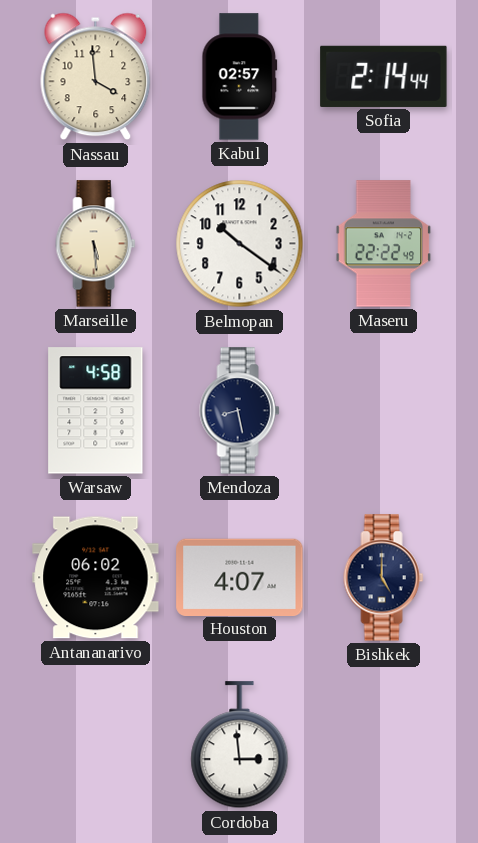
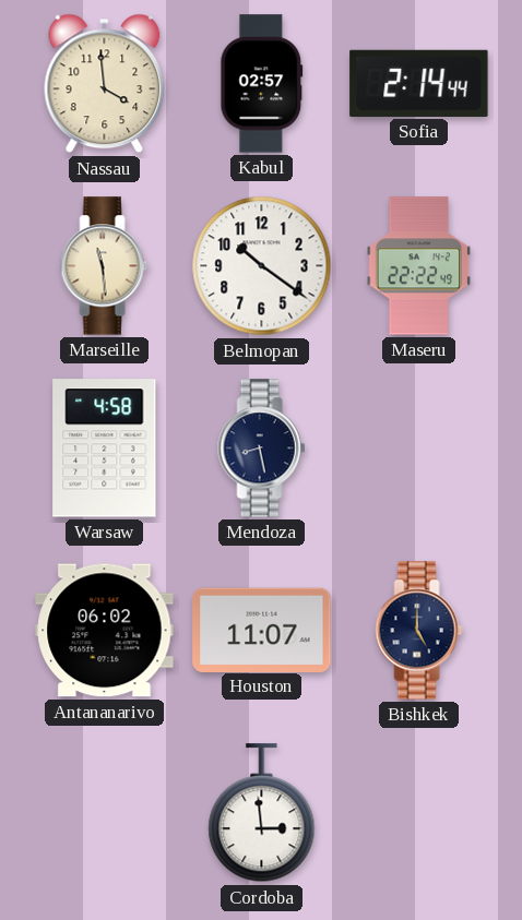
Marseille: 5:29 -> 11:29 (105, 266)
Houston: 4:07 -> 11:07 (262, 630)
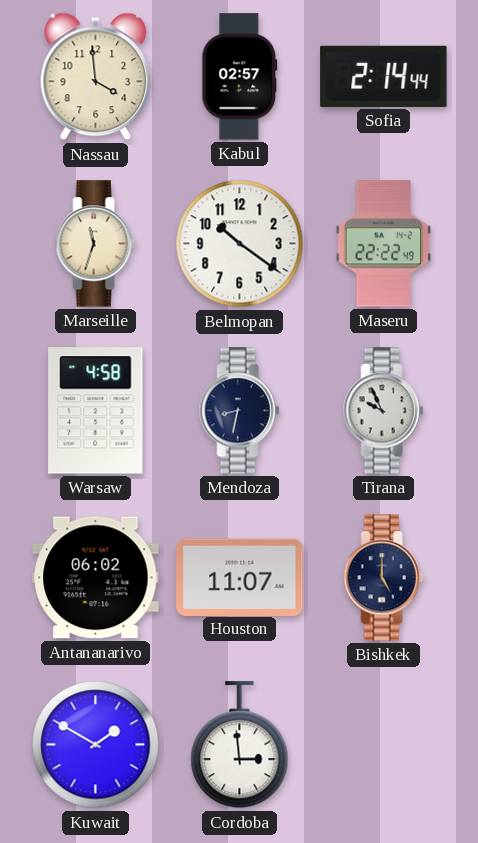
Marseille: 11:29 -> 11:33 (96, 244)
Mendoza: 8:28 -> 8:32 (240, 411)
Tirana: none -> 9:56 (384, 411)
Kuwait: none -> 1:50 (96, 745)
